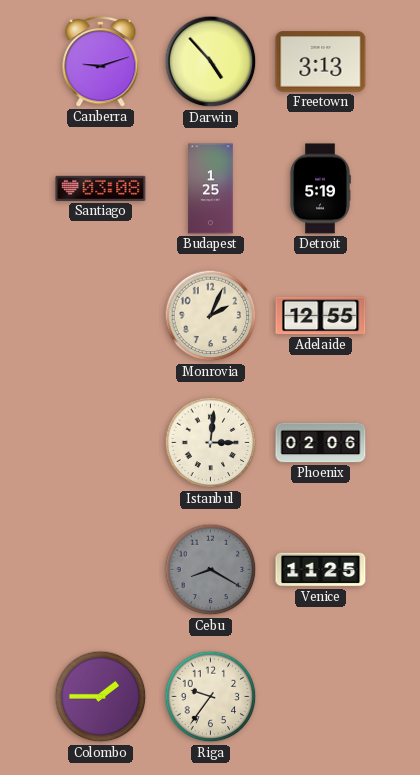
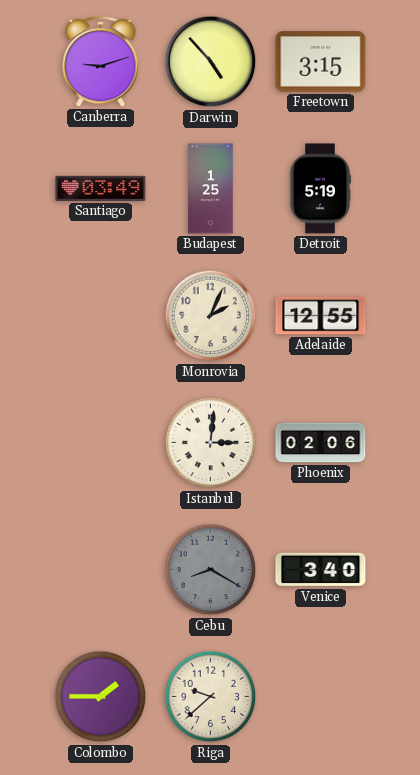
Freetown: 3:13 -> 3:15 (321, 62)
Santiago: 03:08 -> 03:49 (101, 188)
Venice: 11:25 -> 3:40 (321, 570)
Riga: 9:36 -> 9:38 (211, 697)
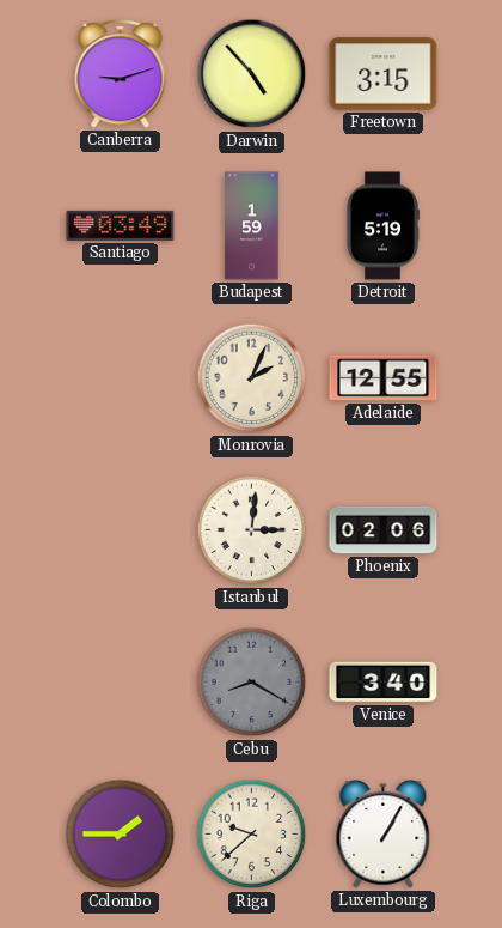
Budapest: 1:25 -> 1:59 (252, 226)
Luxembourg: none -> 1:05 (384, 833)
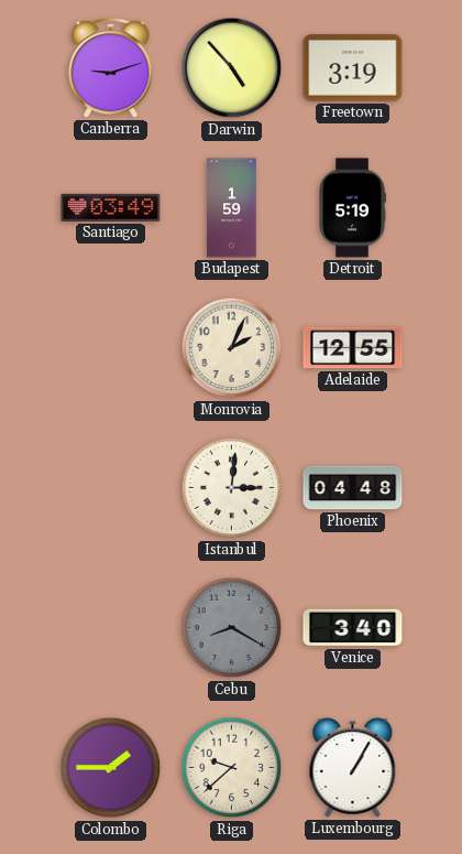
Freetown: 3:15 -> 3:19 (353, 68)
Phoenix: 02:06 -> 04:48 (353, 488)
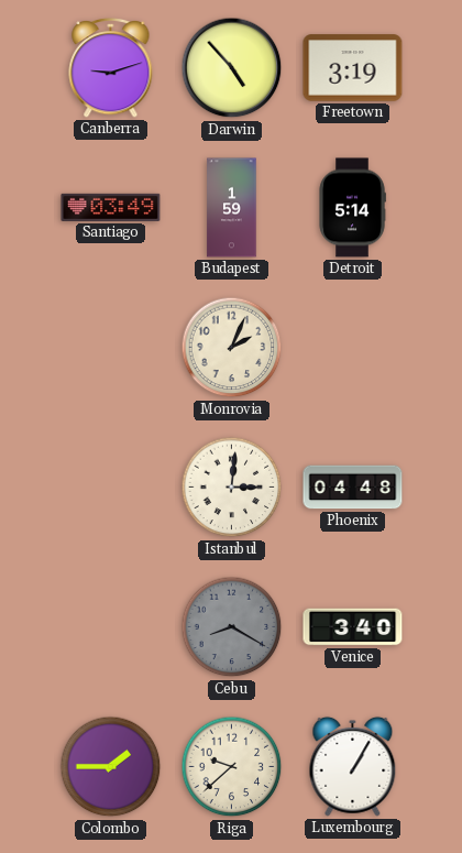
Detroit: 5:19 -> 5:14 (352, 208)
Adelaide: 12:55 -> none (353, 348)
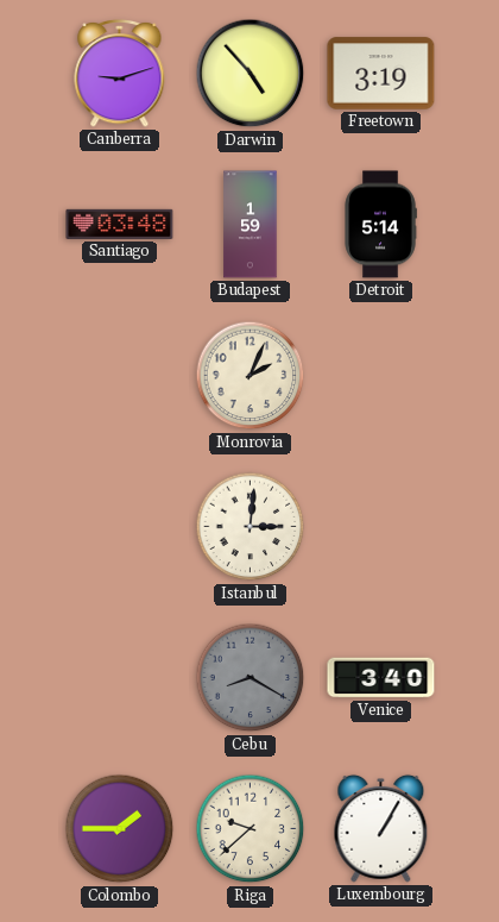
Santiago: 03:49 -> 03:48 (120, 224)
Phoenix: 04:48 -> none (353, 488)
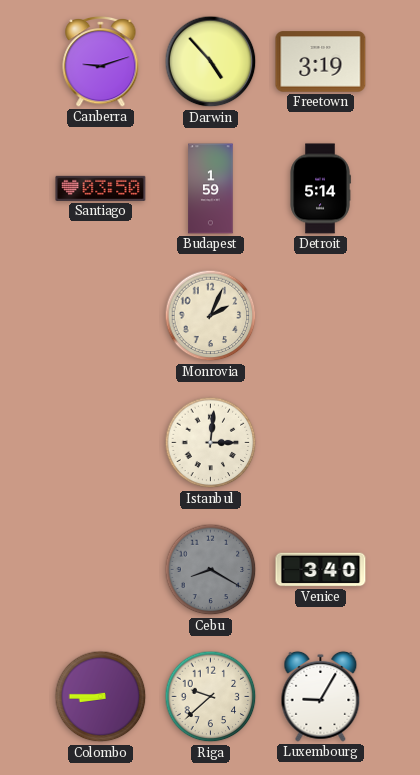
Santiago: 03:48 -> 03:50 (101, 188)
Colombo: 1:45 -> 8:45 (101, 697)
Luxembourg: 1:05 -> 9:05 (321, 696)
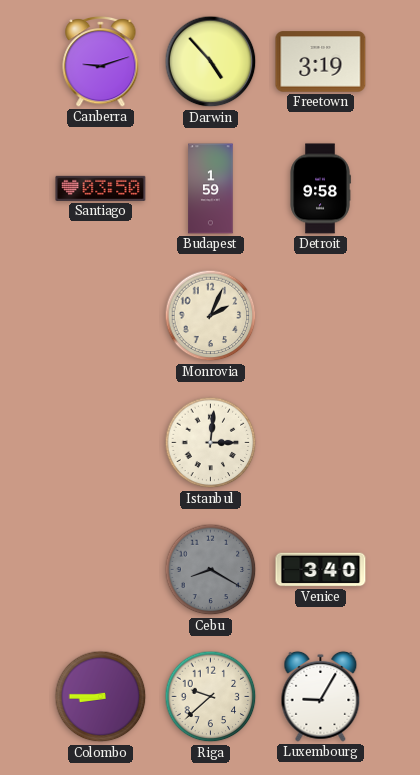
Detroit: 5:14 -> 9:58 (320, 189)
